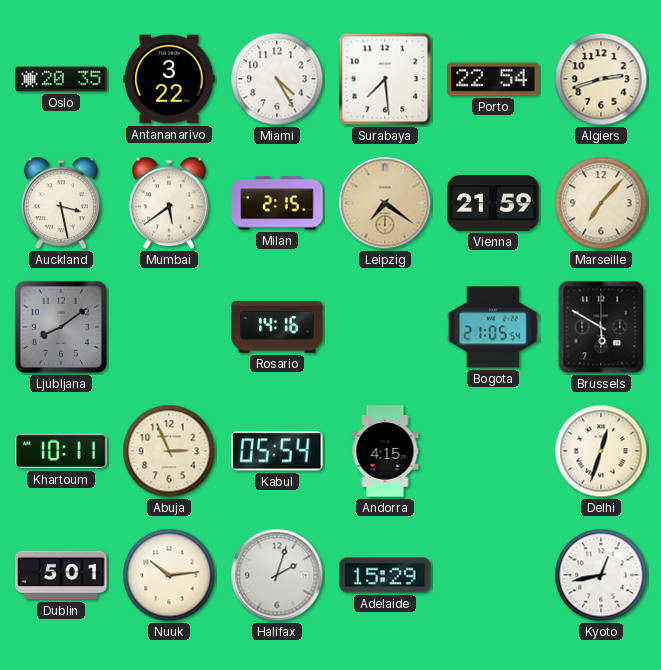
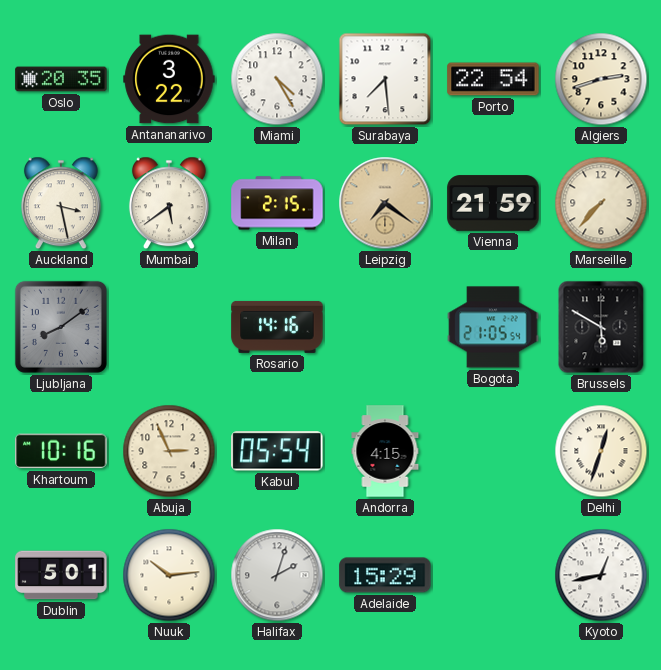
Marseille: 7:07 -> 7:37 (601, 203)
Khartoum: 10:11 -> 10:16 (61, 451)
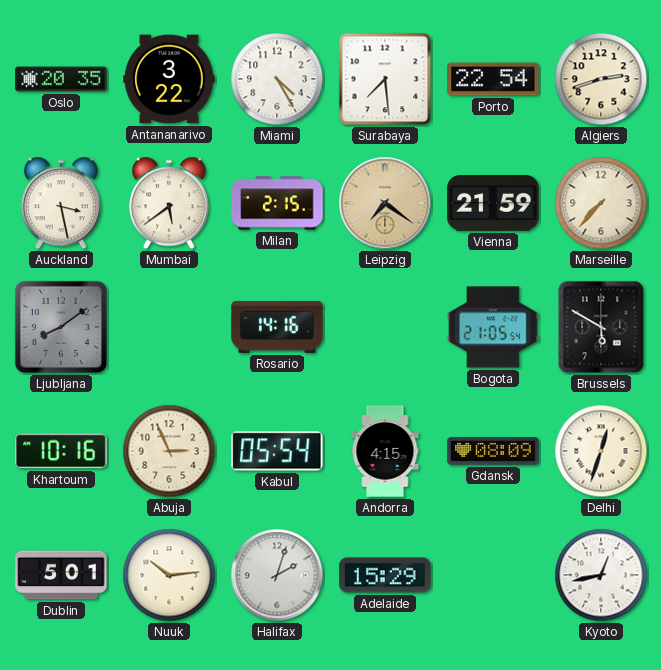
Gdansk: none -> 08:09 (493, 451)
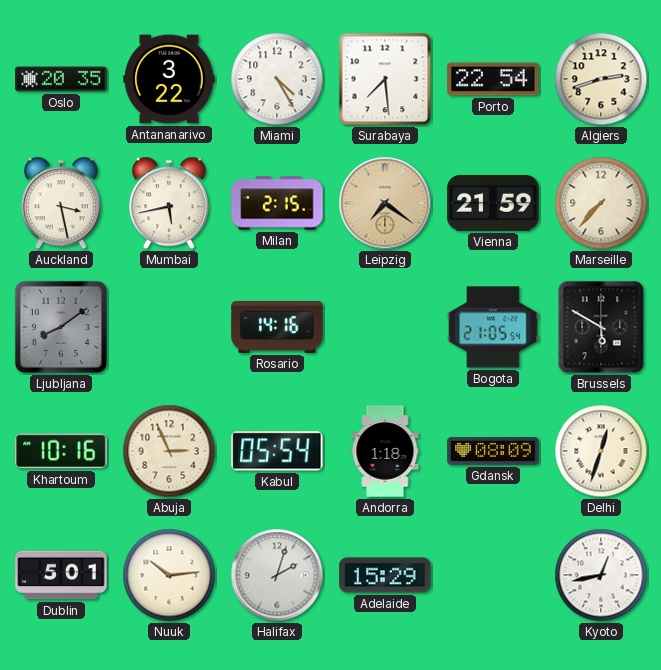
Mumbai: 5:39 -> 5:43 (169, 203)
Andorra: 4:15 -> 1:18 (385, 451)
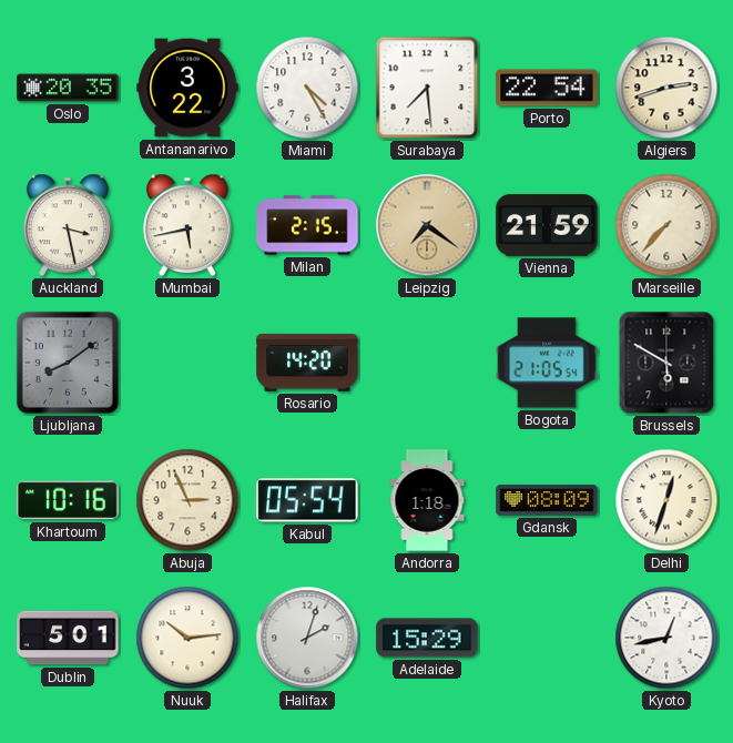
Rosario: 14:16 -> 14:20 (307, 363)
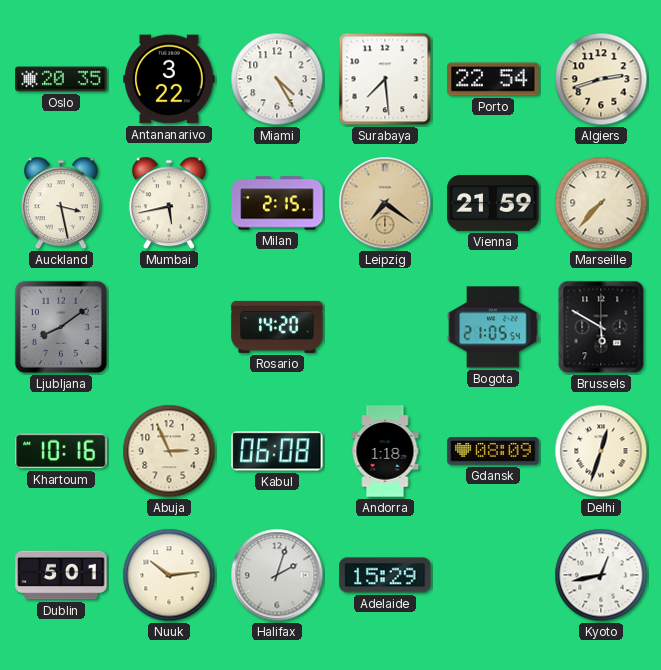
Kabul: 05:54 -> 06:08 (277, 451)
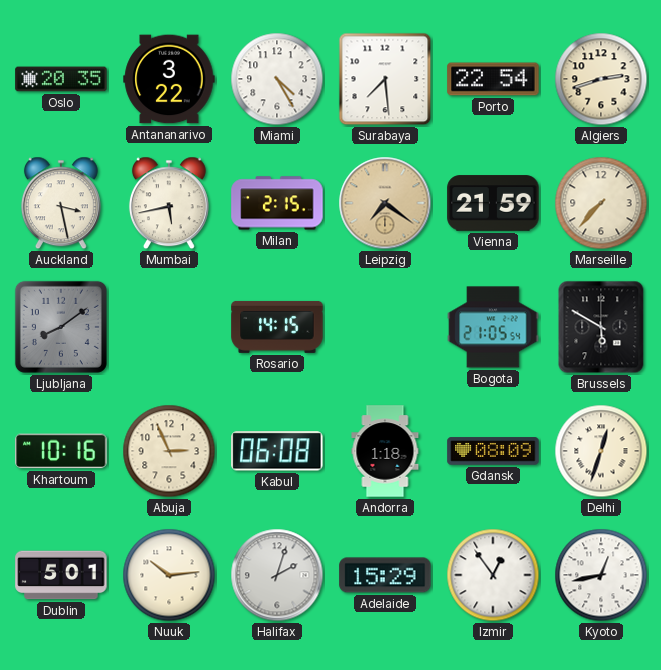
Rosario: 14:20 -> 14:15 (277, 327)
Izmir: none -> 12:54 (493, 575)
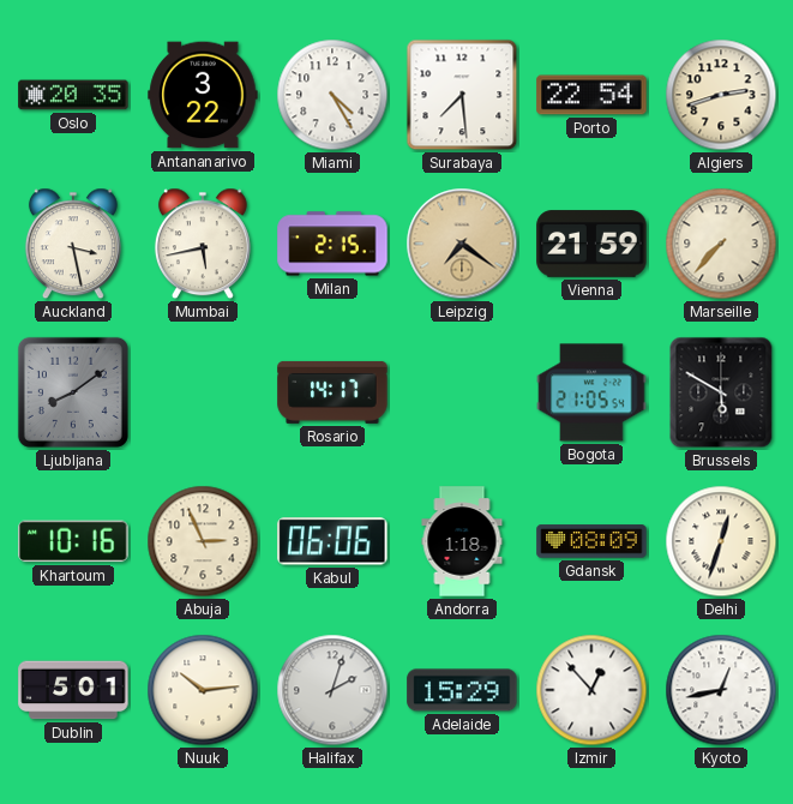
Rosario: 14:15 -> 14:17 (332, 392)
Kabul: 06:08 -> 06:06 (332, 541)
Izmir: 12:54 -> 12:53 (591, 690)
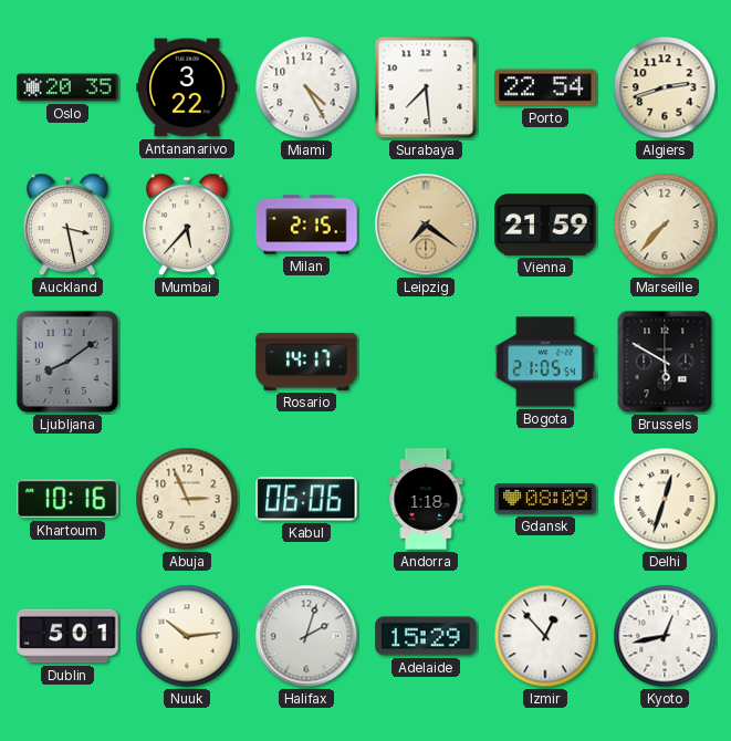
Mumbai: 5:43 -> 5:37 (187, 225)
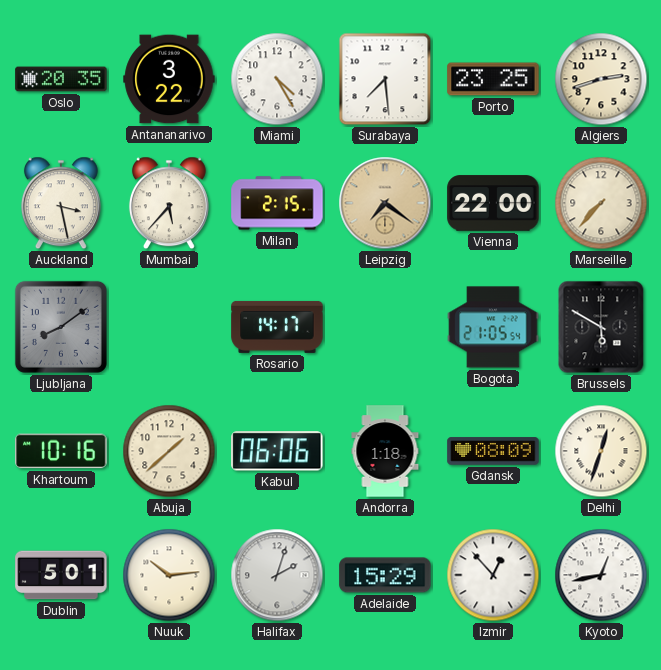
Porto: 22:54 -> 23:25 (493, 79)
Vienna: 21:59 -> 22:00 (493, 203)
Abuja: 2:56 -> 1:38 (169, 451)
